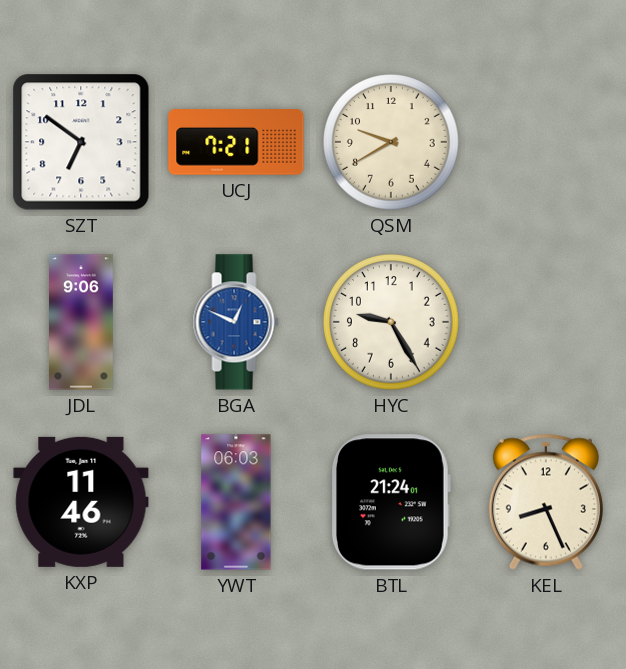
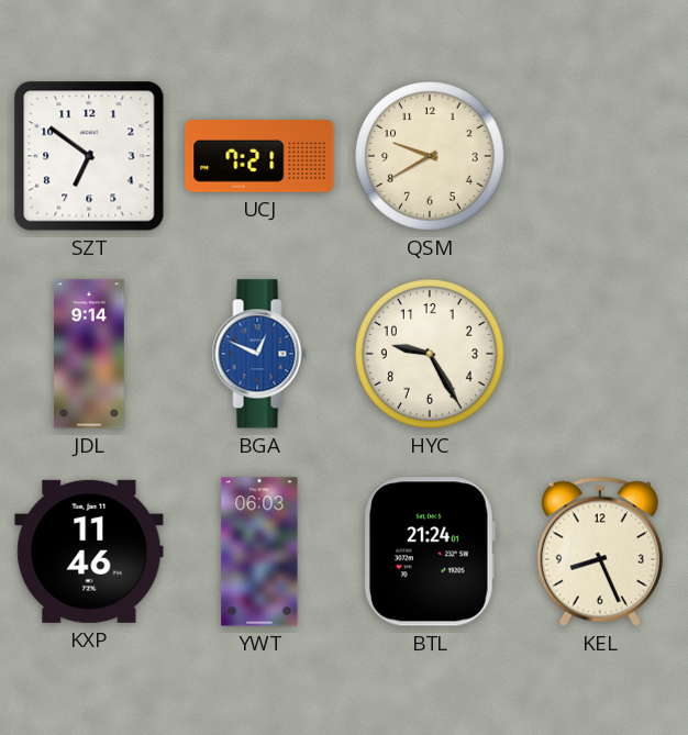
JDL: 9:06 -> 9:14 (90, 354)
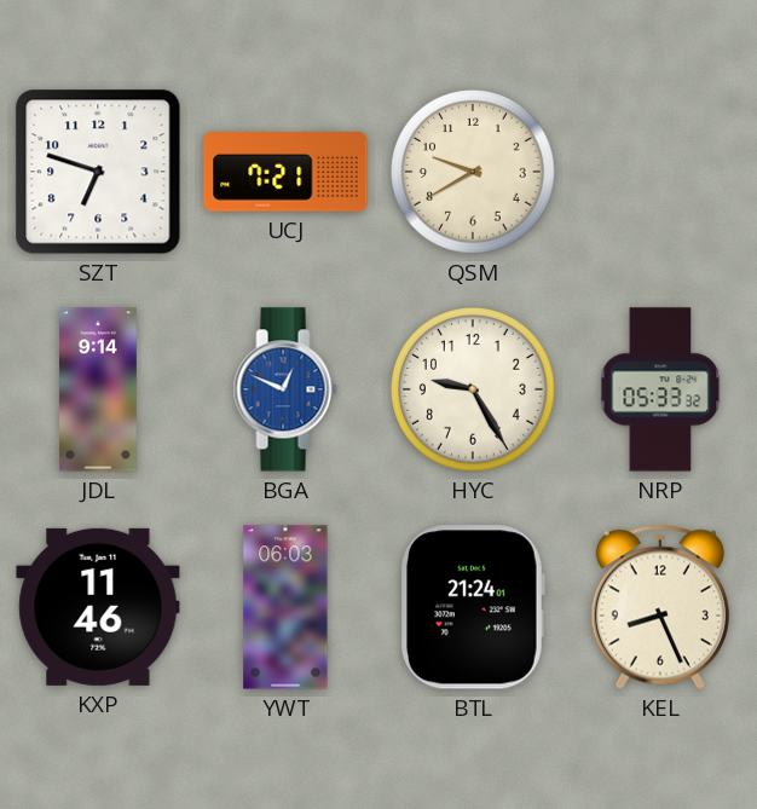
SZT: 6:51 -> 6:48 (98, 172)
NRP: none -> 05:33 (660, 389)
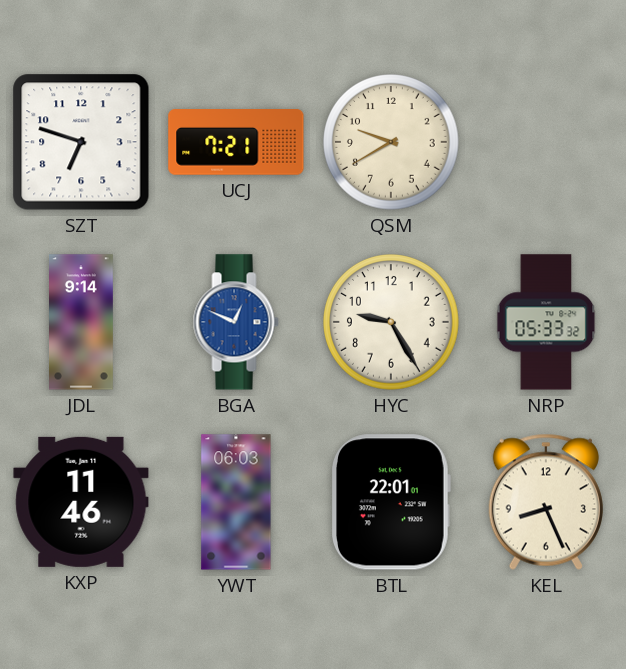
BTL: 21:24 -> 22:01 (391, 502)
